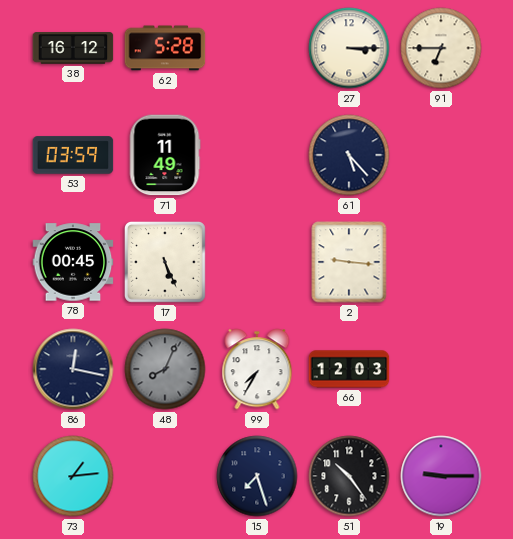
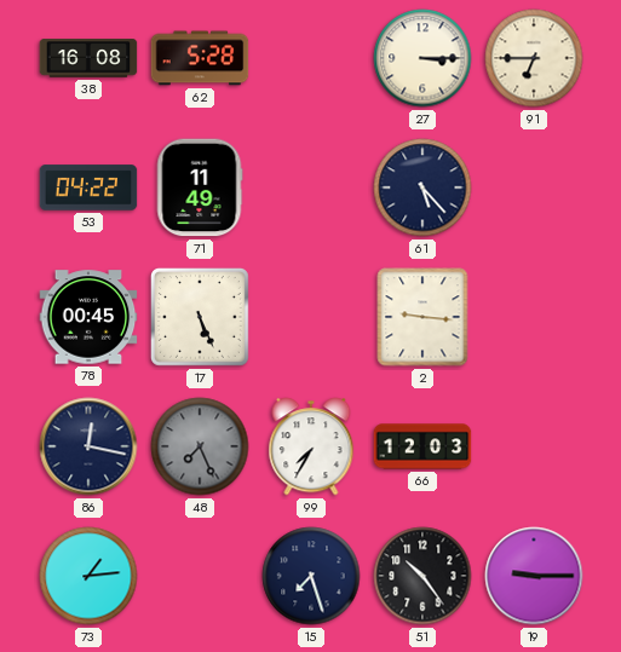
38: 16:12 -> 16:08 (88, 58)
53: 03:59 -> 04:22 (88, 187)
48: 8:04 -> 7:26 (200, 446)
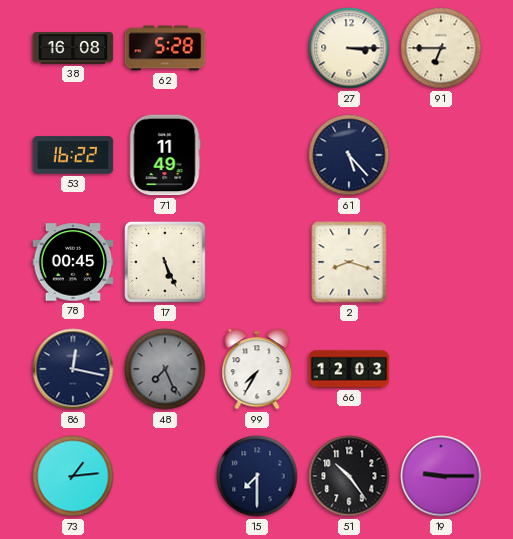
53: 04:22 -> 16:22 (73, 155)
2: 9:16 -> 8:18 (349, 262)
15: 7:27 -> 7:30 (257, 476)
